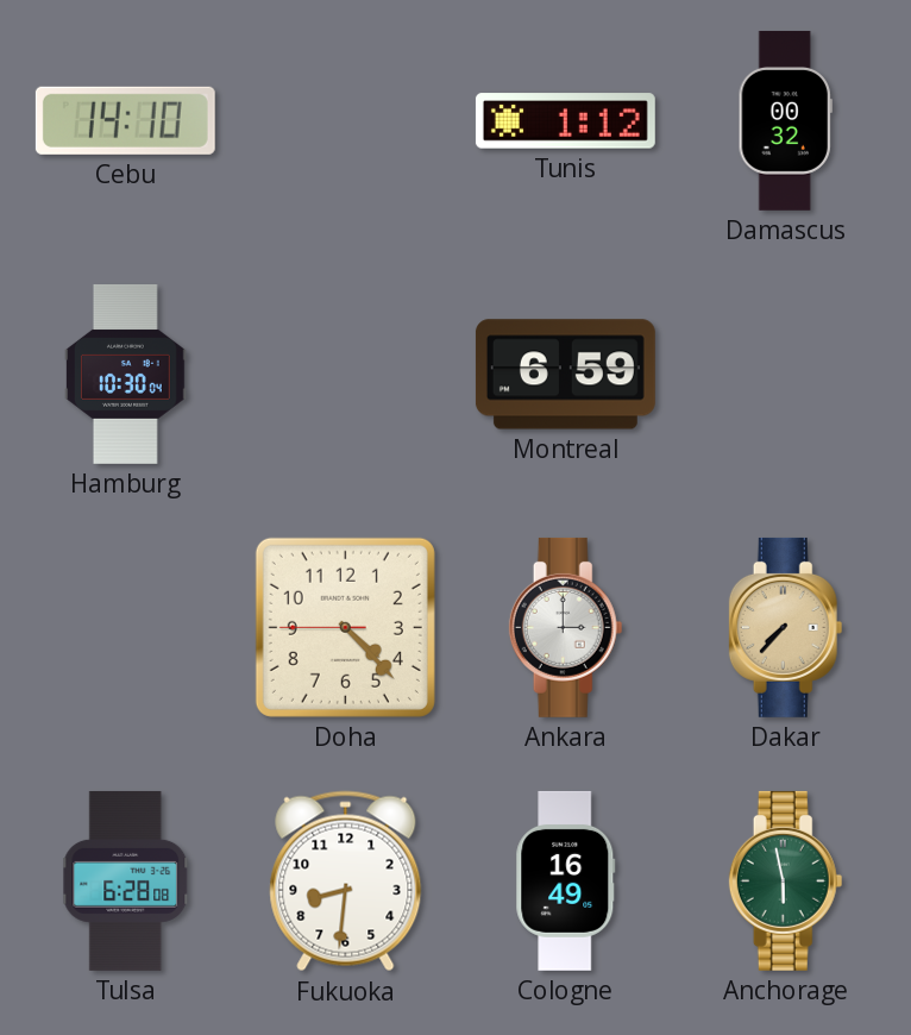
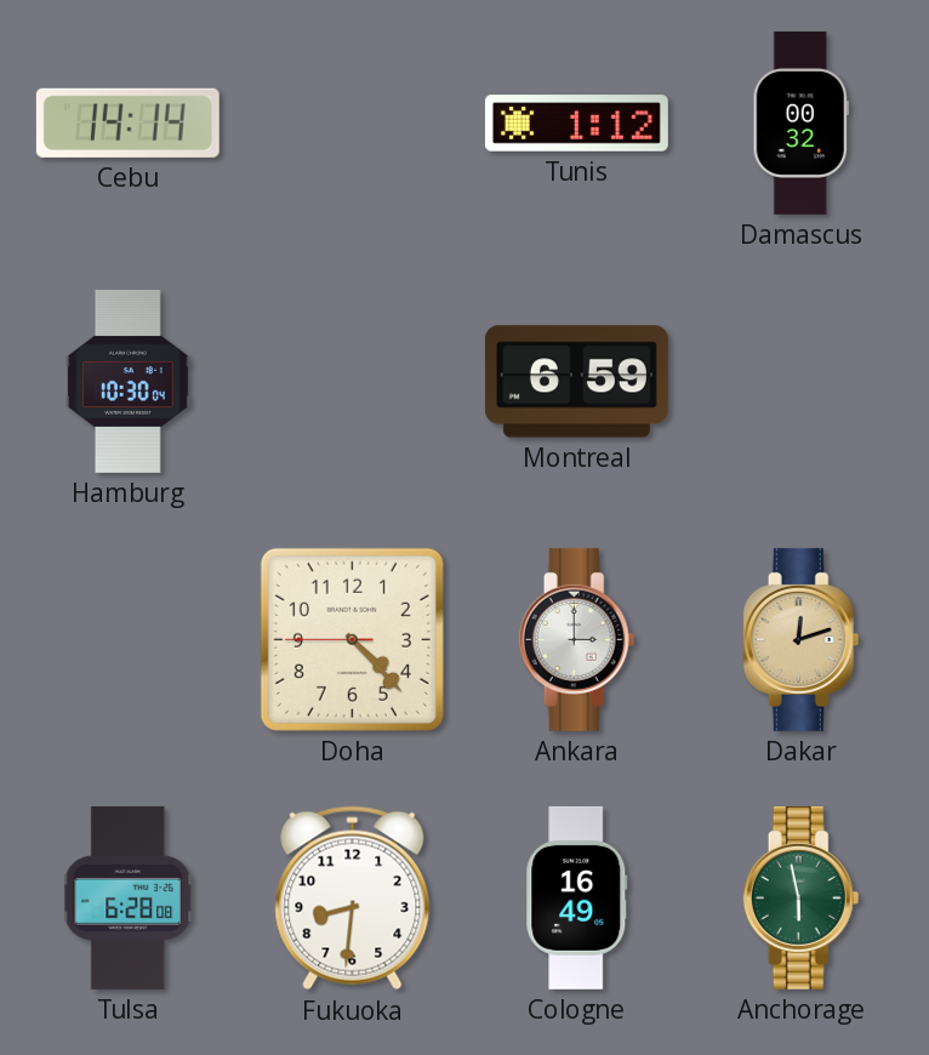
Cebu: 14:10 -> 14:14 (127, 122)
Dakar: 7:37 -> 12:12 (802, 639)
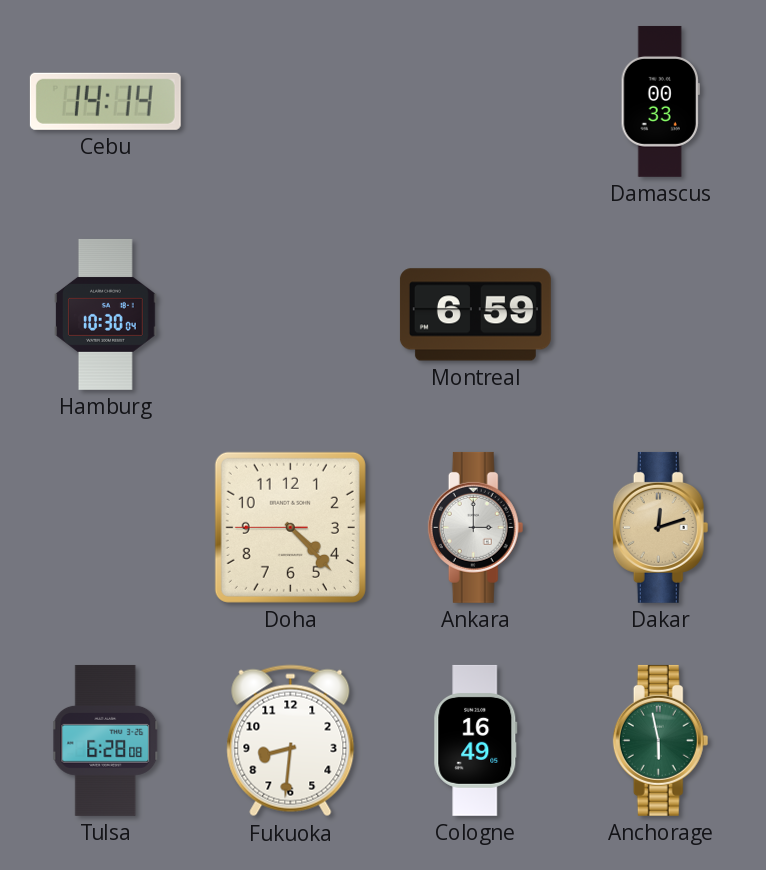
Tunis: 1:12 -> none (576, 124)
Damascus: 00:32 -> 00:33 (660, 101)
